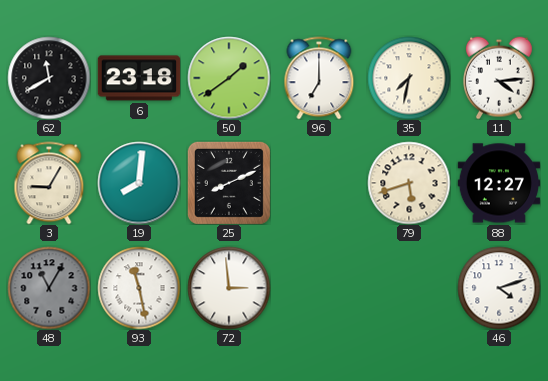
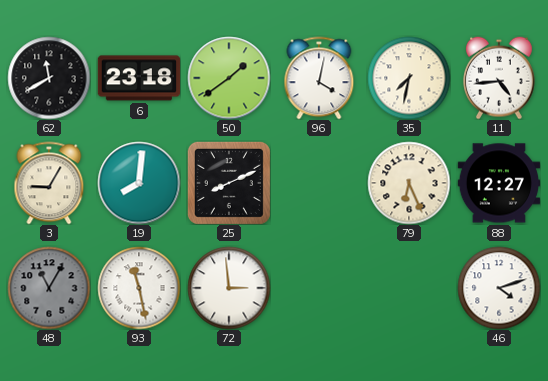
96: 7:00 -> 4:02 (319, 78)
11: 4:14 -> 4:44 (500, 78)
79: 5:42 -> 6:26 (409, 183)
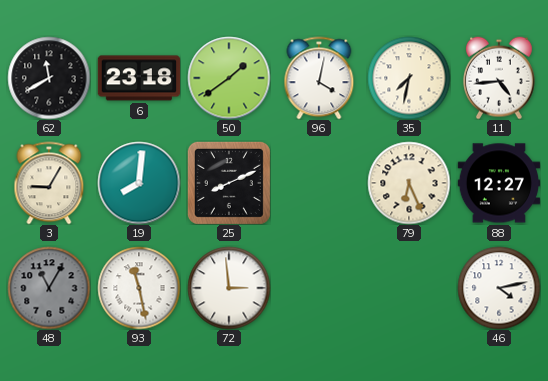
46: 4:12 -> 4:13 (499, 288)
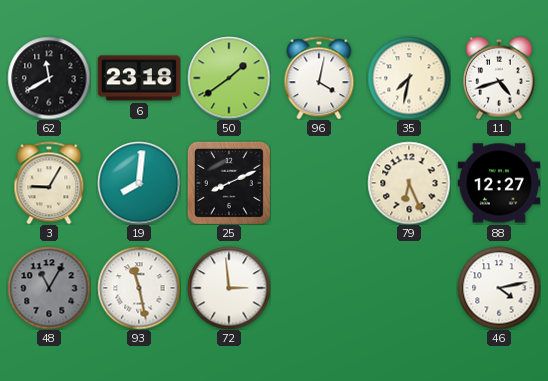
11: 4:44 -> 4:42 (500, 78)
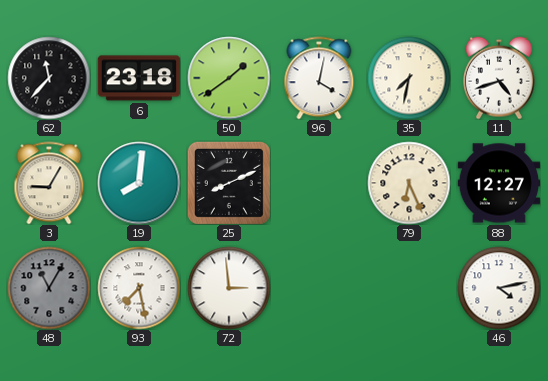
62: 11:40 -> 11:37 (49, 78)
93: 11:28 -> 7:28 (139, 288)
